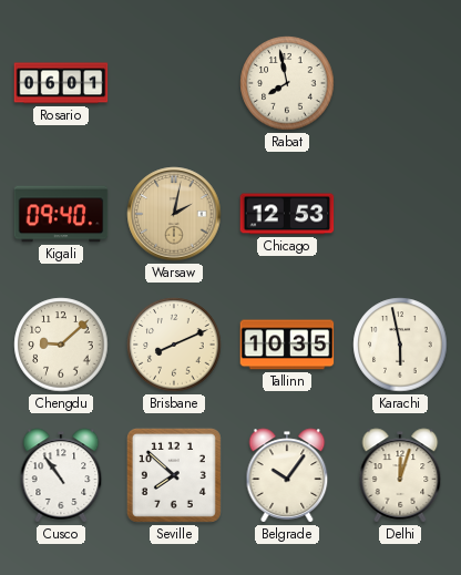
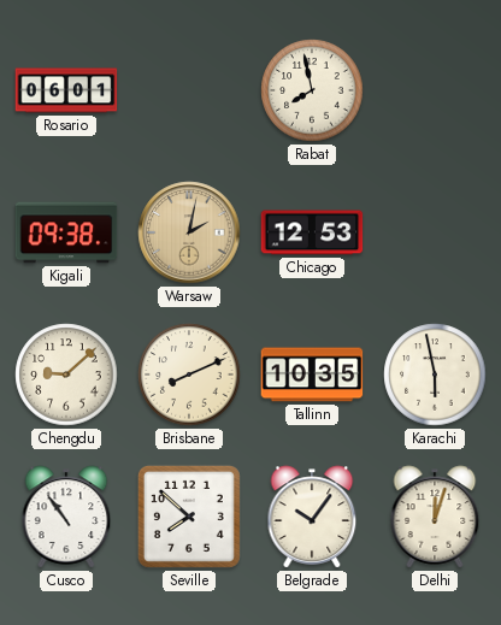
Kigali: 09:40 -> 09:38 (66, 232)
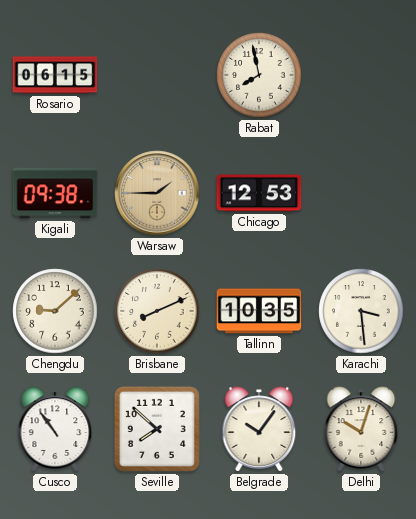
Rosario: 06:01 -> 06:15 (55, 75)
Warsaw: 2:02 -> 1:45 (157, 193)
Karachi: 5:58 -> 3:29 (361, 311)
Delhi: 12:03 -> 10:03 (361, 429)
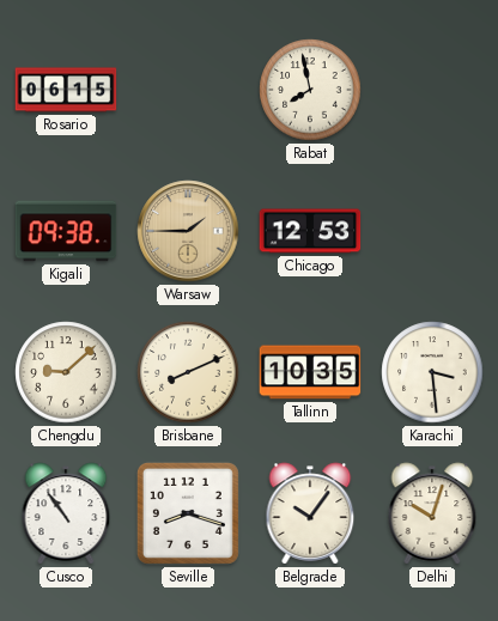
Seville: 7:52 -> 8:18 (188, 513)
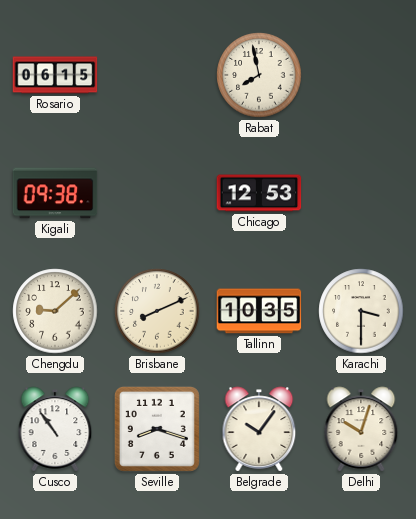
Warsaw: 1:45 -> none (188, 231)
Karachi: 3:29 -> 3:30 (361, 311)
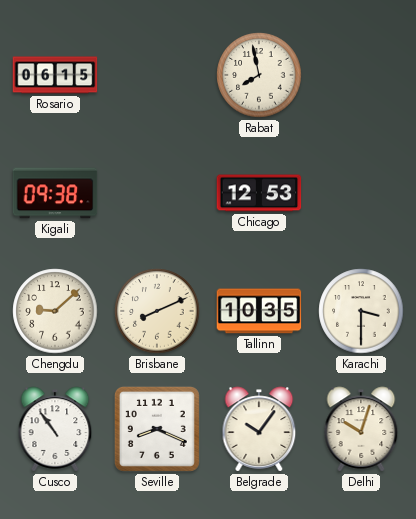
Seville: 8:18 -> 8:19 (157, 429)
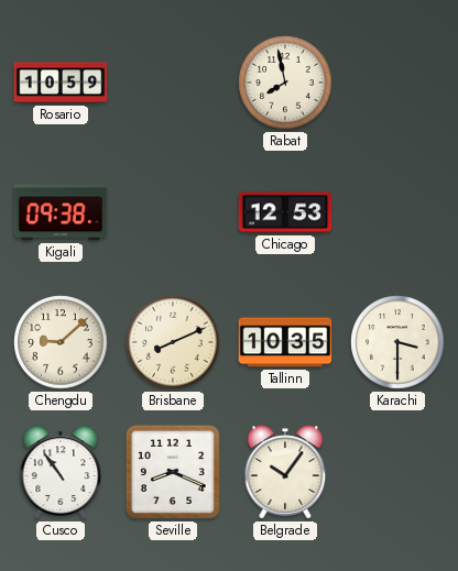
Rosario: 06:15 -> 10:59 (61, 83)
Delhi: 10:03 -> none (361, 429)
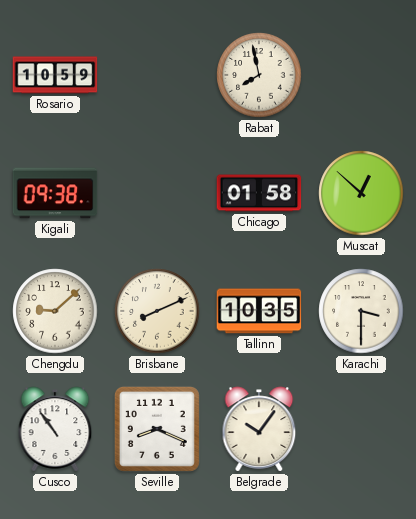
Chicago: 12:53 -> 01:58 (259, 193)
Muscat: none -> 12:52 (361, 193)
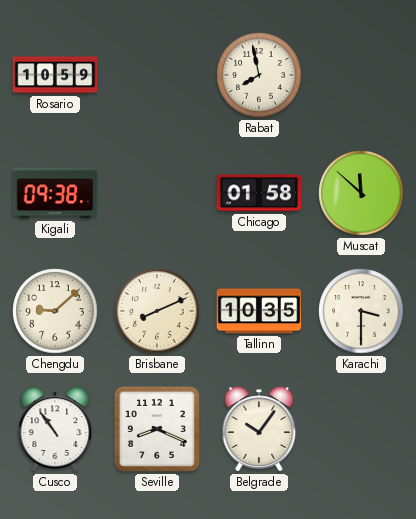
Muscat: 12:52 -> 11:52 (361, 193)
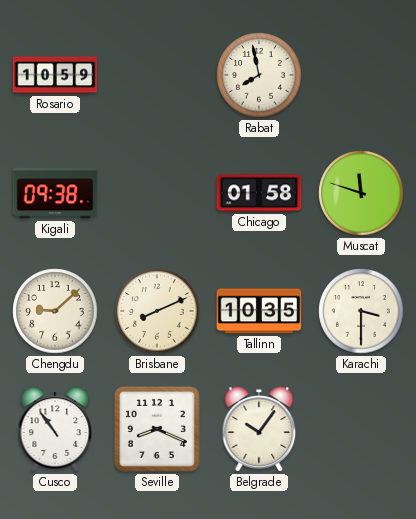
Muscat: 11:52 -> 11:48 (361, 193)
